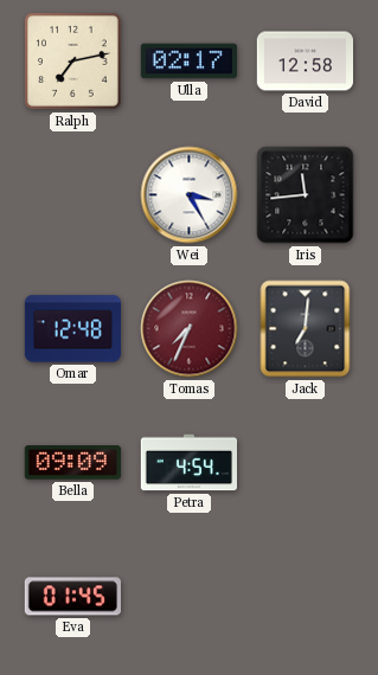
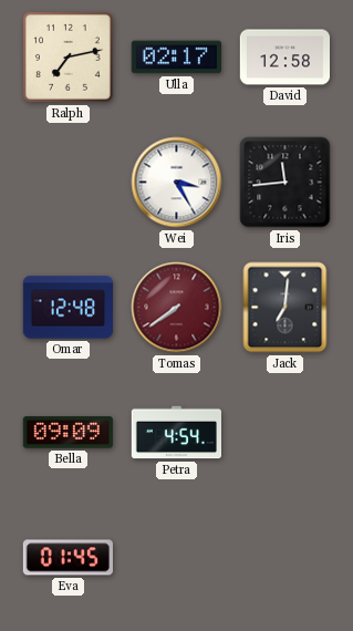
Tomas: 7:34 -> 7:39 (177, 308)
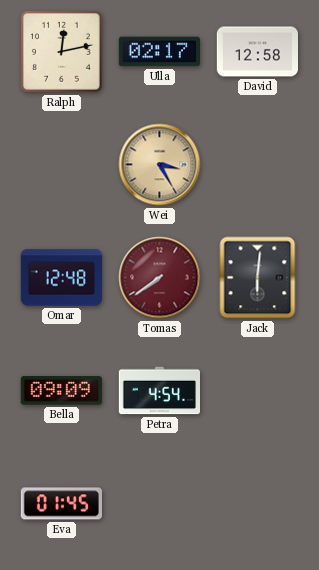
Ralph: 7:13 -> 12:13 (61, 51)
Wei dial: white -> champagne (160, 165)
Iris: 11:44 -> none (285, 183)
Jack: 7:01 -> 6:01 (258, 278)
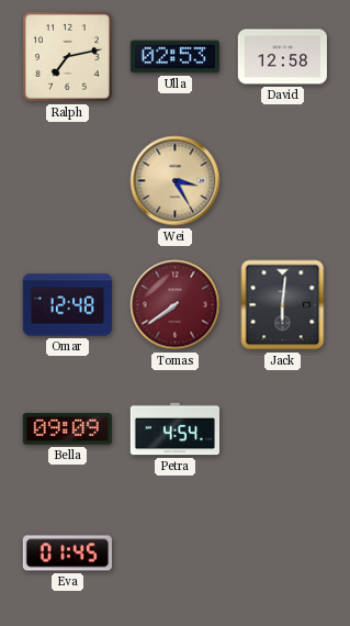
Ralph: 12:13 -> 7:13 (67, 56)
Ulla: 02:17 -> 02:53 (174, 57)
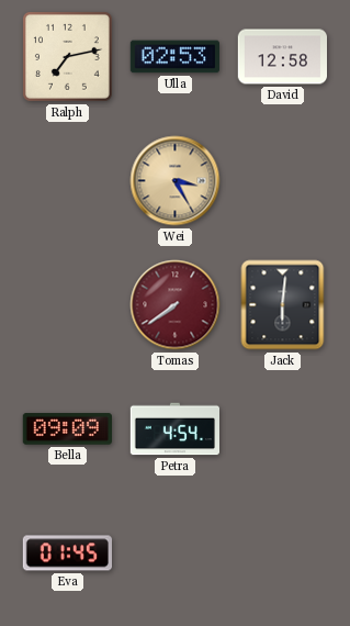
Omar: 12:48 -> none (67, 305)
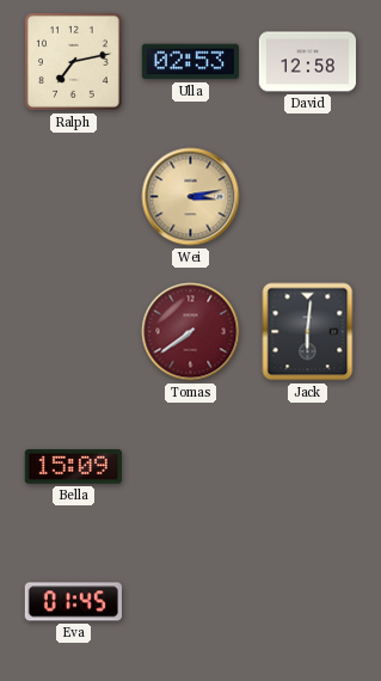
Wei: 3:25 -> 3:13 (191, 197)
Bella: 09:09 -> 15:09 (73, 467)
Petra: 4:54 -> none (174, 429)
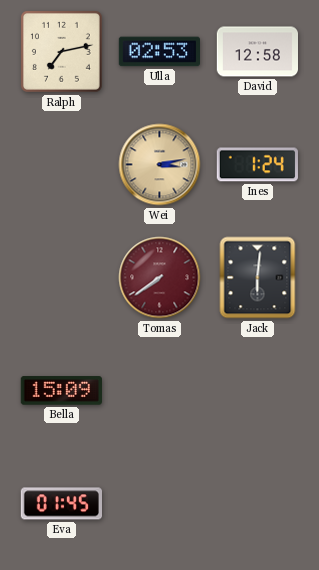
Ines: none -> 1:24 (257, 165)
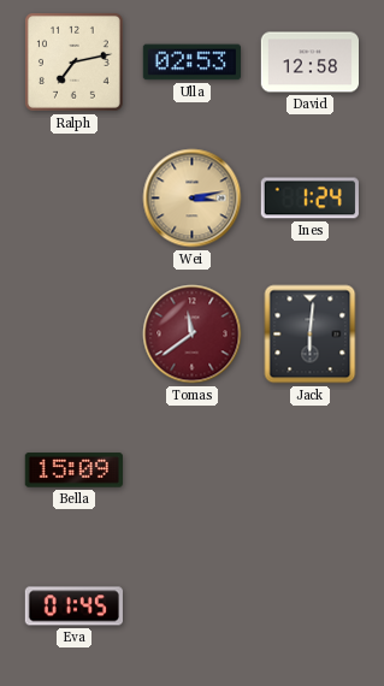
Tomas: 7:39 -> 11:39 (193, 335)
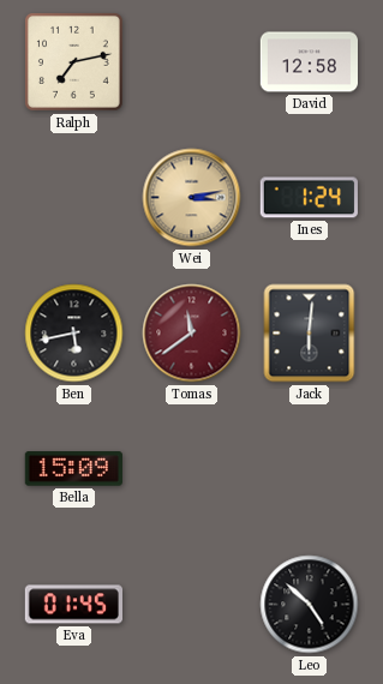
Ulla: 02:53 -> none (191, 63)
Ben: none -> 5:43 (74, 334)
Leo: none -> 4:52 (310, 605)
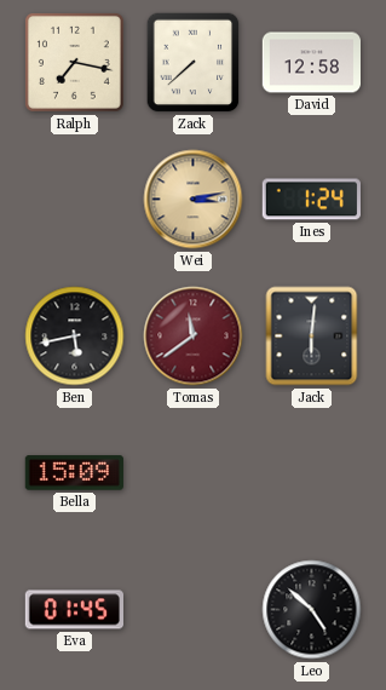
Ralph: 7:13 -> 7:17 (74, 62)
Zack: none -> 7:38 (194, 63)
